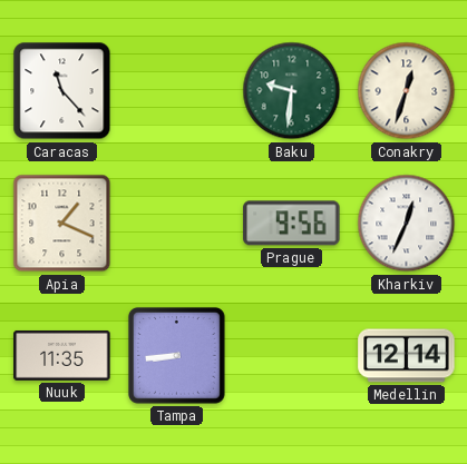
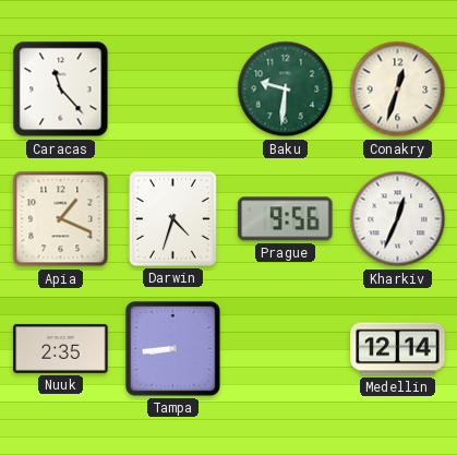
Darwin: none -> 4:33 (172, 218)
Nuuk: 11:35 -> 2:35 (61, 348)
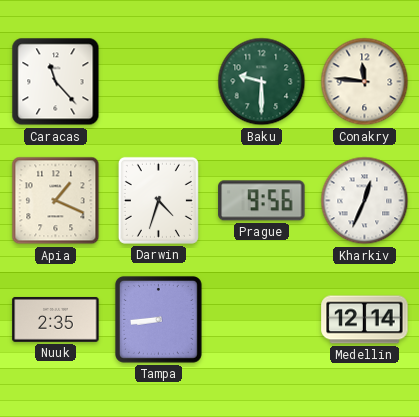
Baku: 9:31 -> 9:30 (262, 82)
Conakry: 12:33 -> 11:46 (365, 82)
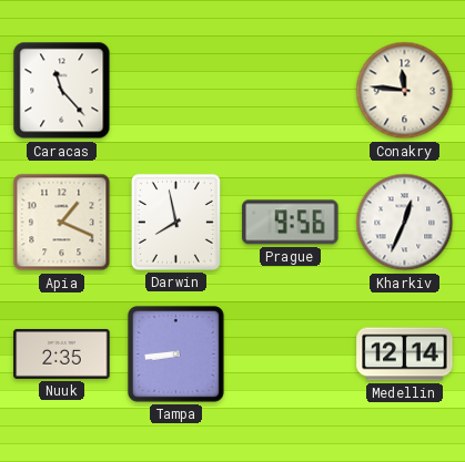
Baku: 9:30 -> none (262, 82)
Darwin: 4:33 -> 7:58 (175, 222)
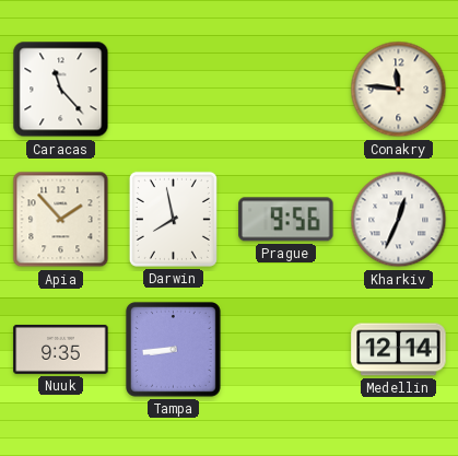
Apia: 1:19 -> 1:53 (61, 220)
Nuuk: 2:35 -> 9:35 (61, 349)
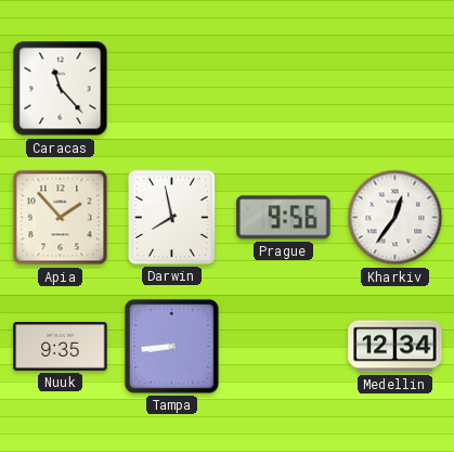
Conakry: 11:46 -> none (399, 90)
Kharkiv: 12:34 -> 12:36 (395, 218)
Medellin: 12:14 -> 12:34 (395, 347)
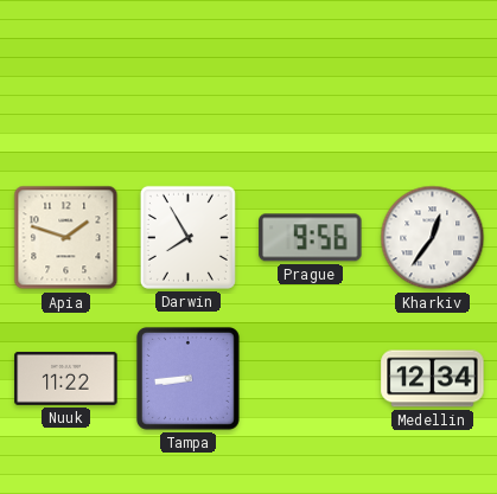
Caracas: 11:23 -> none (61, 89)
Apia: 1:53 -> 1:48 (66, 238)
Darwin: 7:58 -> 7:55 (187, 237)
Nuuk: 9:35 -> 11:22 (66, 378)
